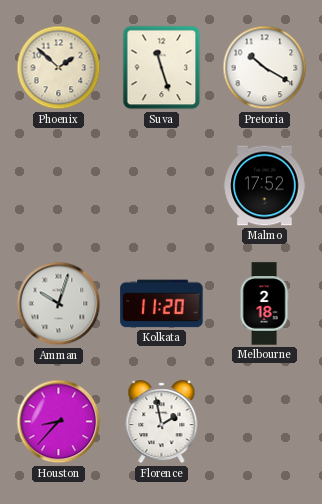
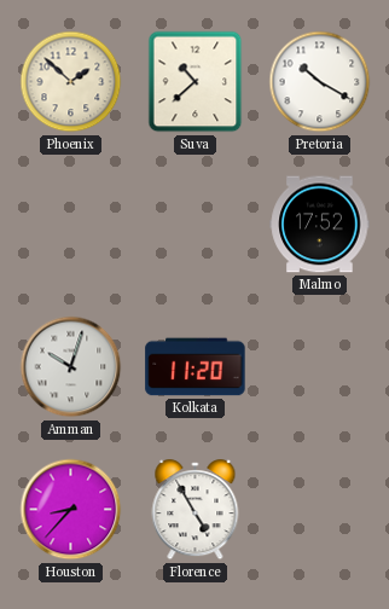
Suva: 11:27 -> 10:38 (196, 82)
Melbourne: 2:18 -> none (264, 304)
Florence: 1:58 -> 4:55 (196, 510)
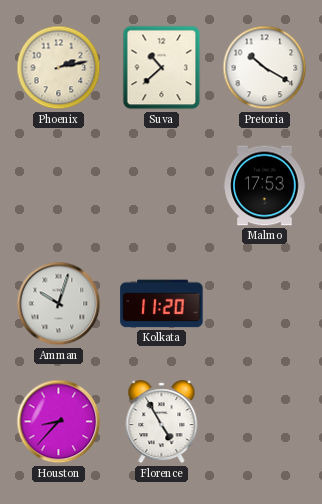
Phoenix: 1:52 -> 2:13 (59, 68)
Malmo: 17:52 -> 17:53 (265, 186)
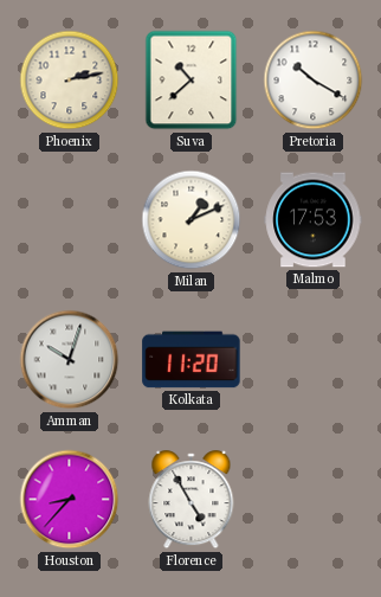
Milan: none -> 1:11 (192, 220)
